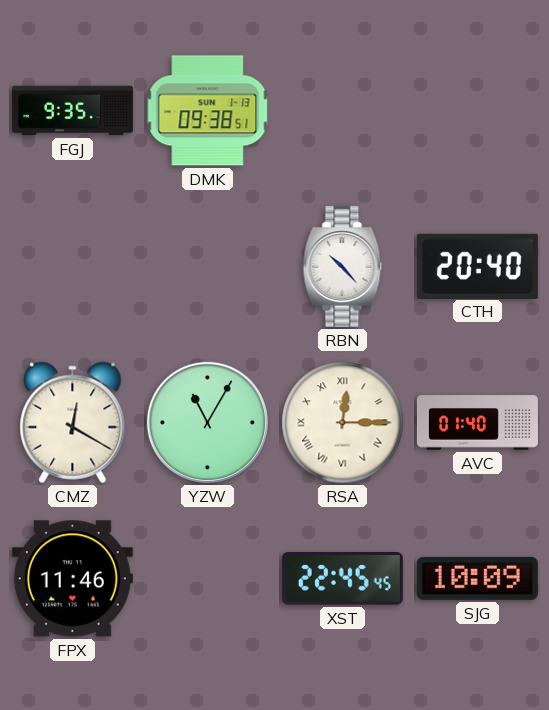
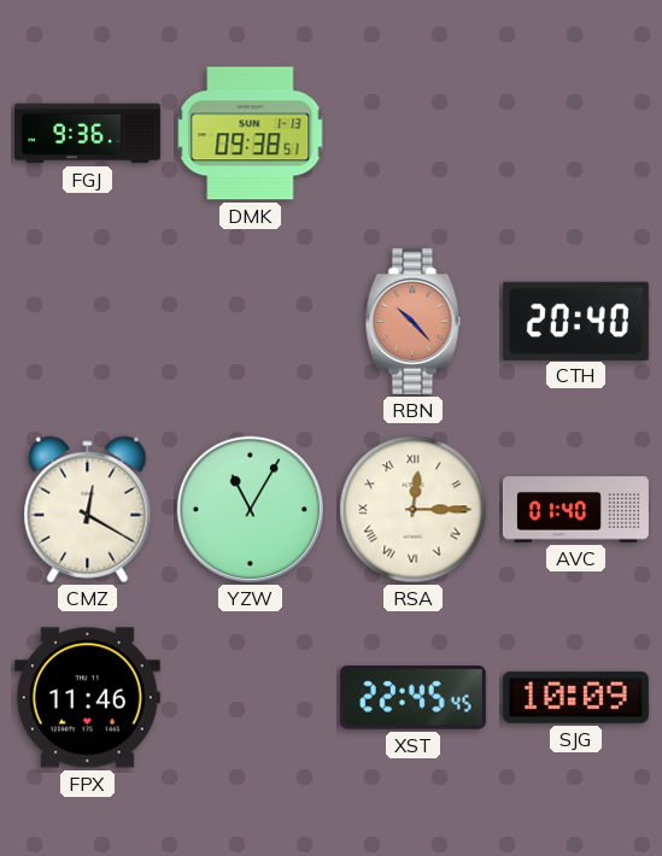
FGJ: 9:35 -> 9:36 (87, 134)
RBN dial: white -> salmon (414, 321)
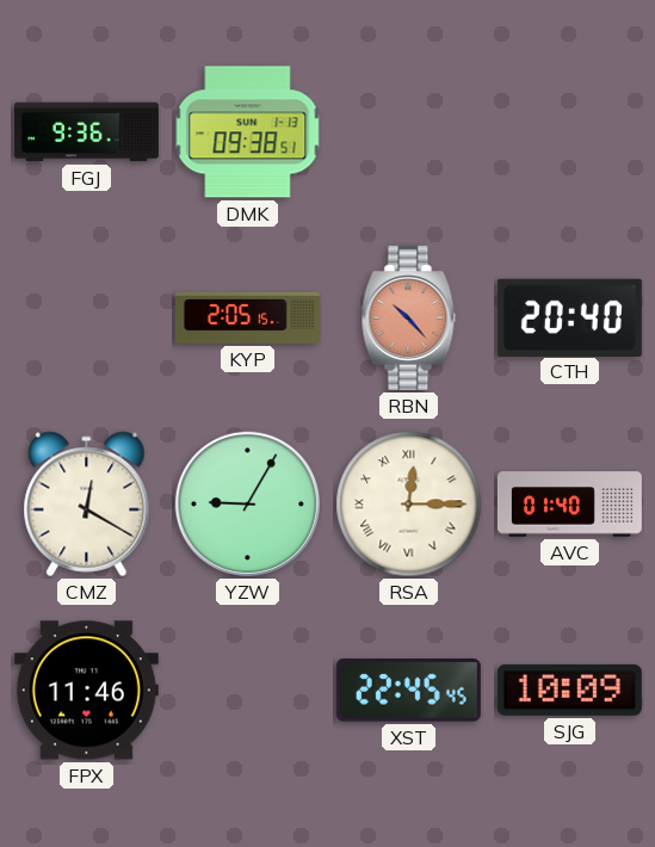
KYP: none -> 2:05 (247, 317)
YZW: 11:05 -> 9:05 (247, 503)
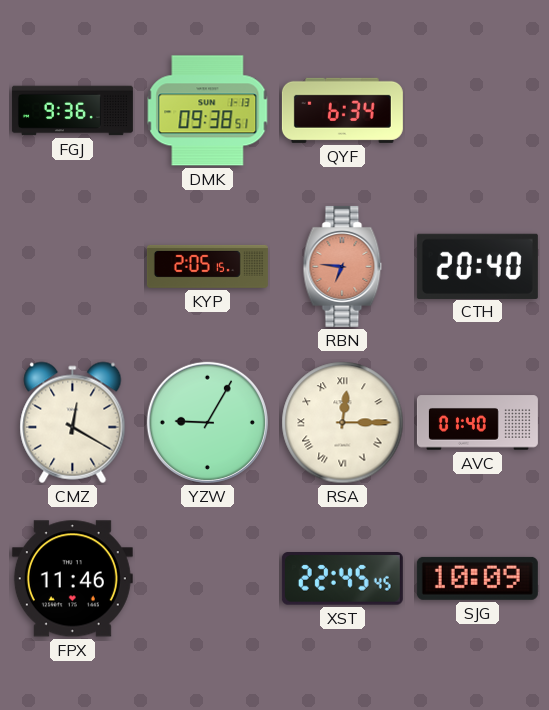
QYF: none -> 6:34 (342, 110)
RBN: 10:23 -> 6:46 (343, 266)
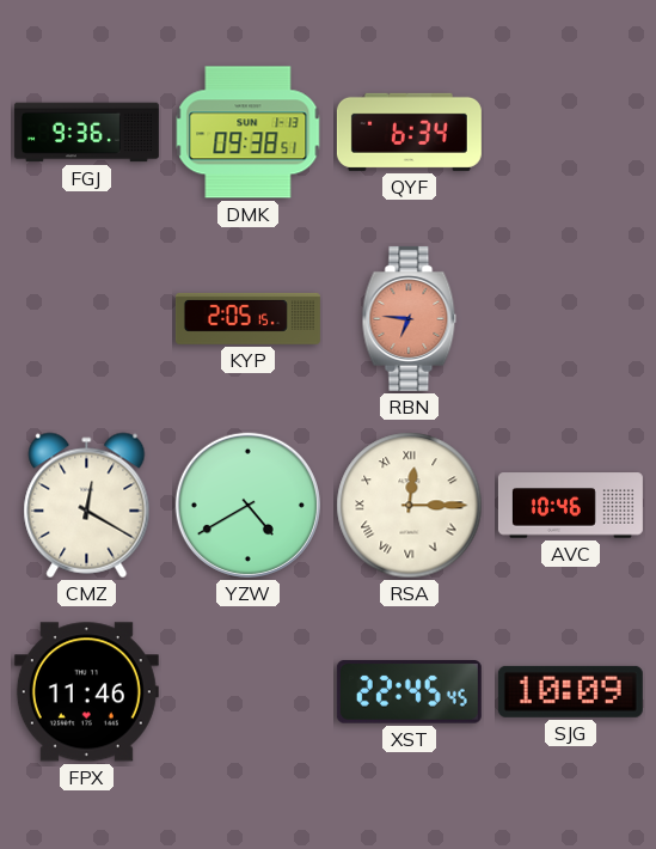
CTH: 20:40 -> none (477, 266)
YZW: 9:05 -> 4:40 (247, 505)
AVC: 01:40 -> 10:46 (570, 506)
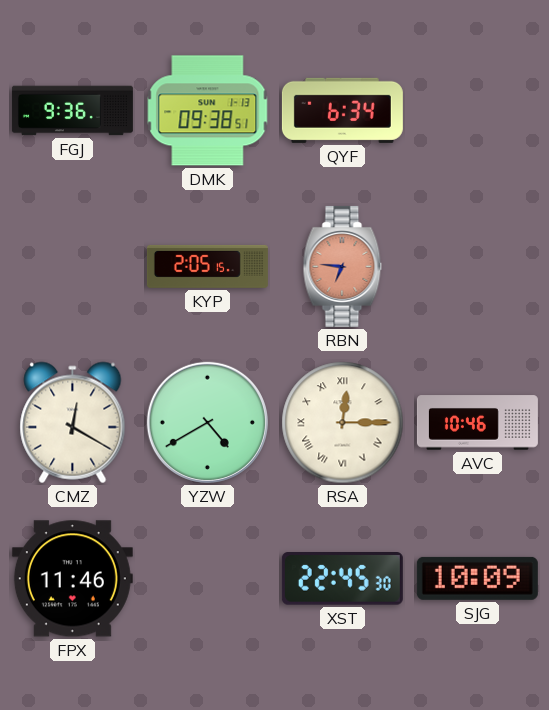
XST: 22:45:45 -> 22:45:30 (342, 579)
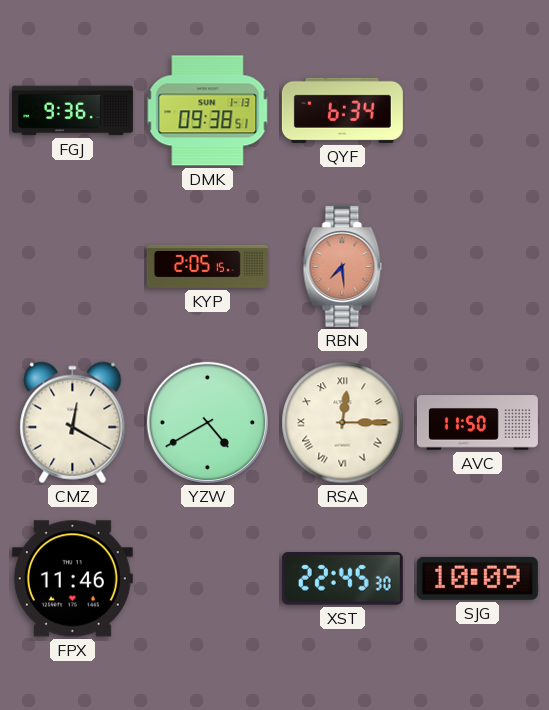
RBN: 6:46 -> 7:29 (343, 266)
AVC: 10:46 -> 11:50 (477, 423)
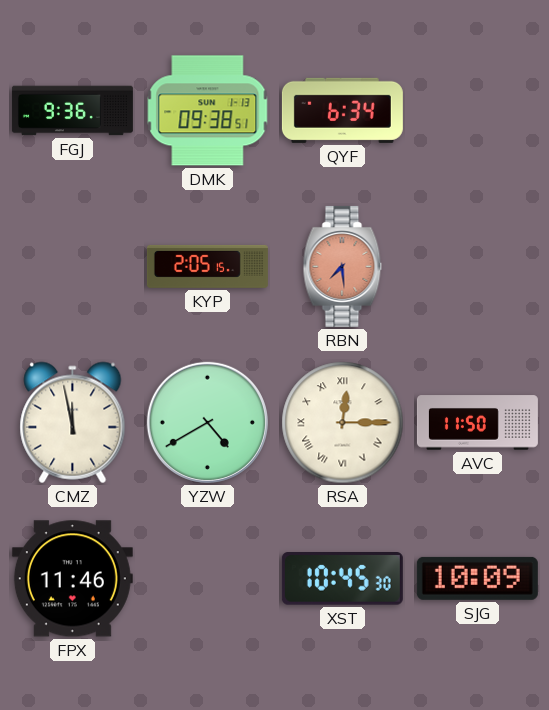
CMZ: 12:20 -> 11:58 (73, 423)
XST: 22:45 -> 10:45 (342, 579)
